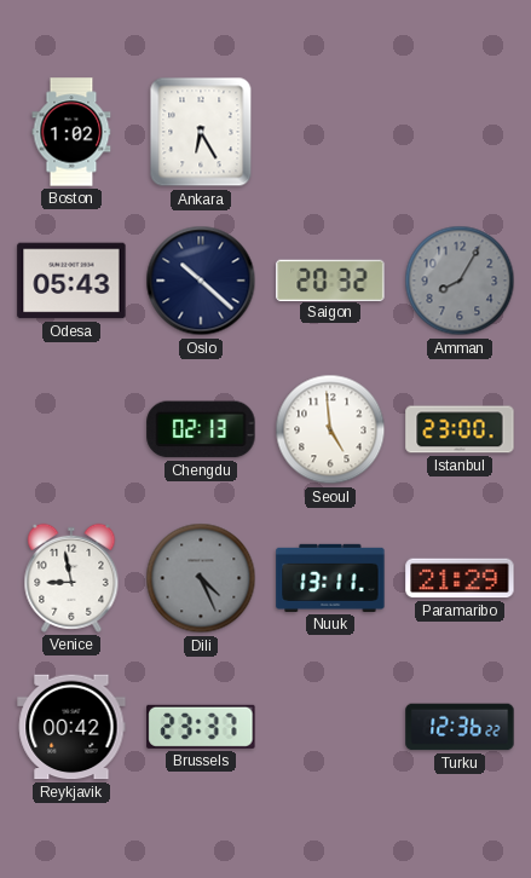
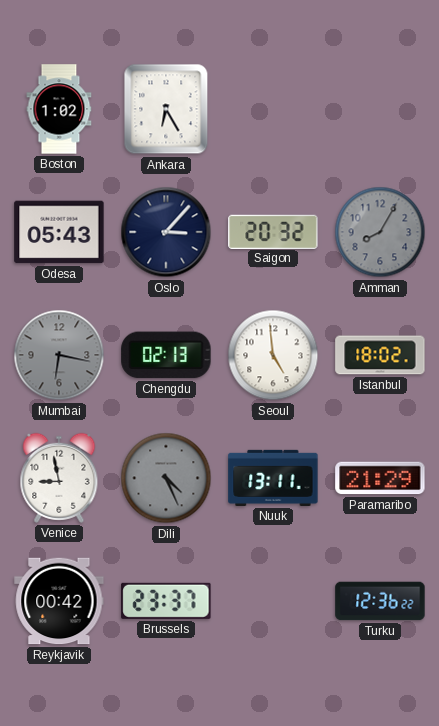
Oslo: 10:22 -> 3:07 (166, 232)
Mumbai: none -> 6:17 (59, 355)
Istanbul: 23:00 -> 18:02 (380, 355)
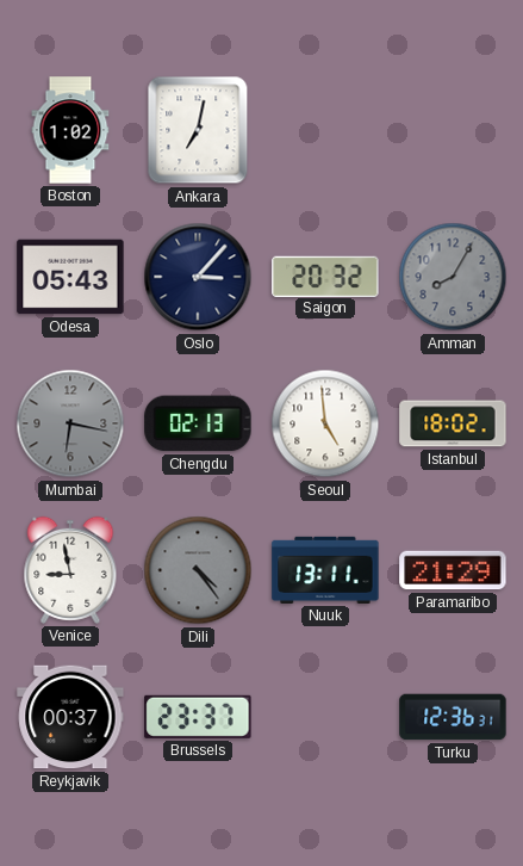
Ankara: 6:25 -> 7:02 (198, 130)
Dili: 4:26 -> 4:24 (198, 570)
Reykjavik: 00:42 -> 00:37 (70, 717)
Turku: 12:36:22 -> 12:36:31 (453, 717)
